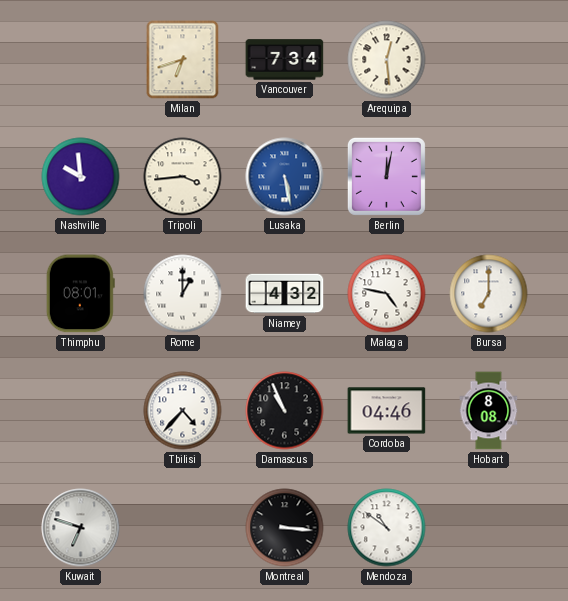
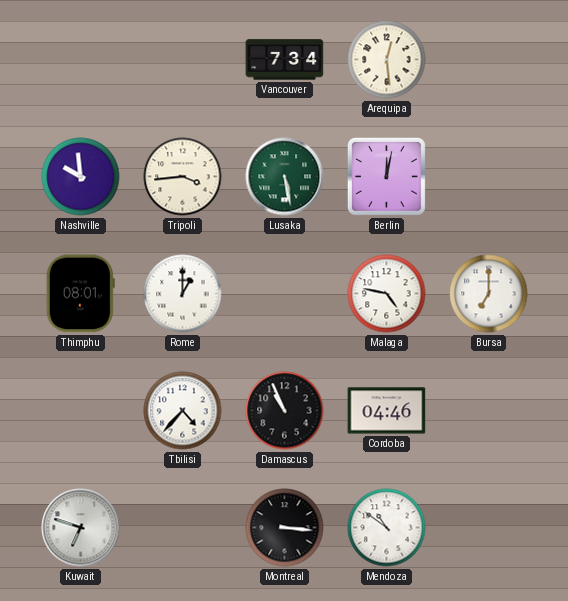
Milan: 6:42 -> none (183, 60)
Lusaka dial: blue -> green (285, 177)
Niamey: 4:32 -> none (285, 294)
Hobart: 8:08 -> none (489, 411)
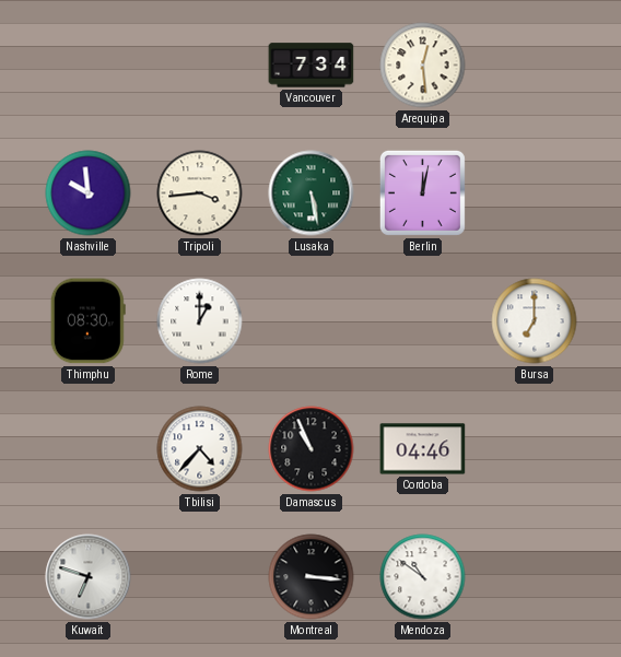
Thimphu: 08:01 -> 08:30 (87, 321)
Malaga: 4:47 -> none (387, 294)
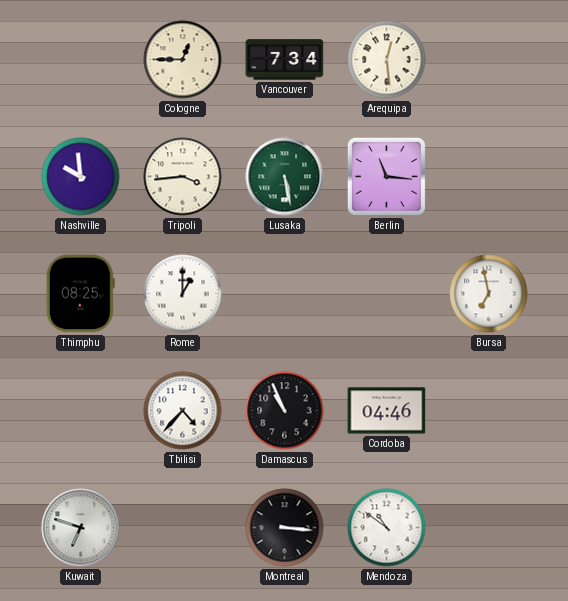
Cologne: none -> 12:45 (183, 60)
Berlin: 12:02 -> 11:16 (386, 176)
Thimphu: 08:30 -> 08:25 (80, 294)
Bursa: 7:00 -> 6:58 (489, 294)
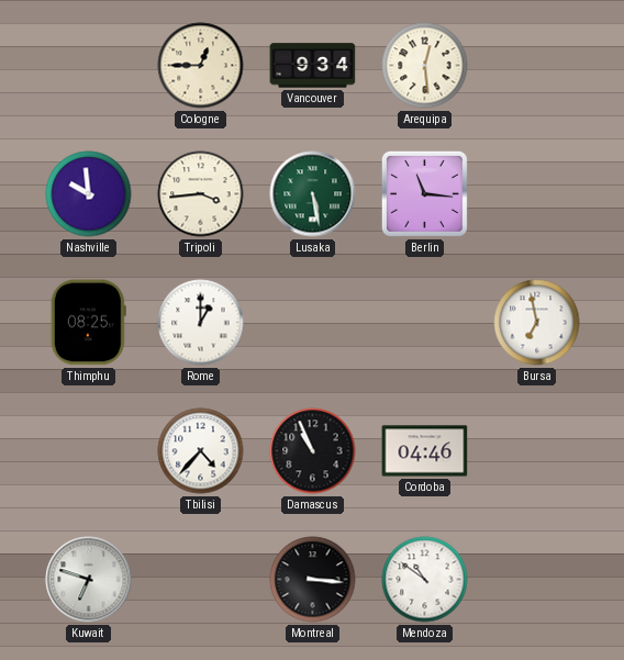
Vancouver: 7:34 -> 9:34 (313, 66)
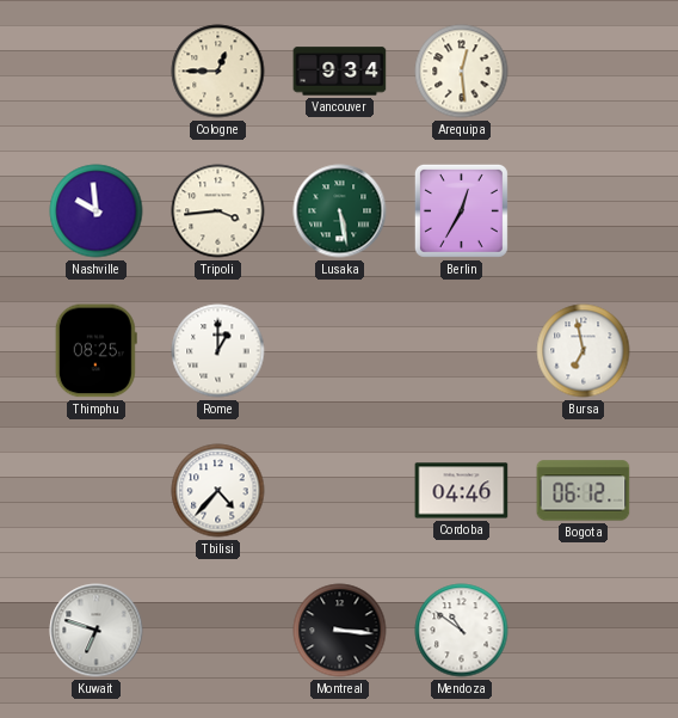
Berlin: 11:16 -> 12:35 (461, 210)
Damascus: 10:56 -> none (313, 451)
Bogota: none -> 06:12 (584, 491)
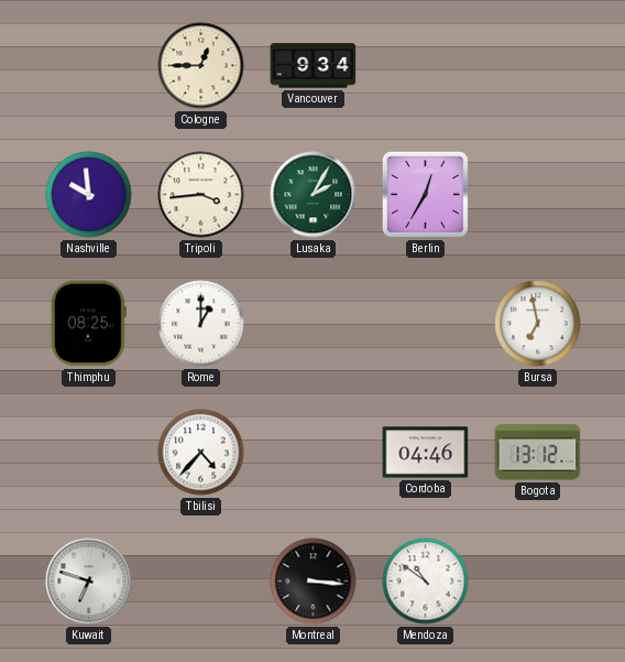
Arequipa: 12:29 -> none (462, 72)
Lusaka: 5:28 -> 2:05 (314, 195)
Bogota: 06:12 -> 13:12 (538, 453)
